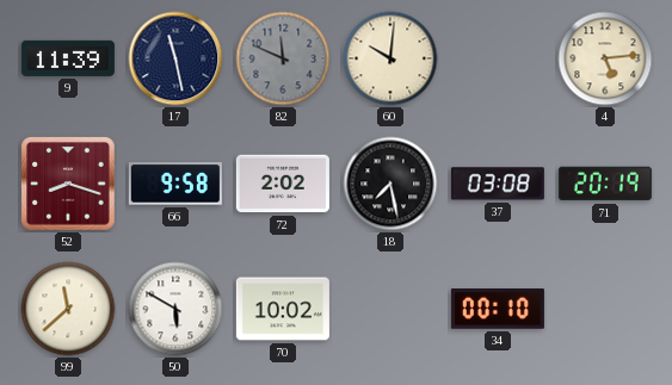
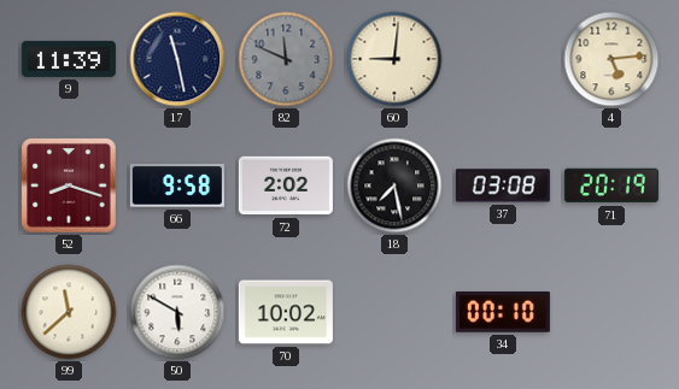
60: 10:01 -> 9:01 (394, 59)
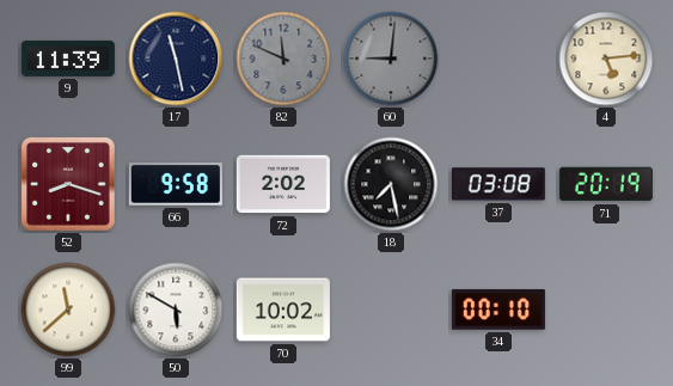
60 dial: cream -> grey (391, 59)
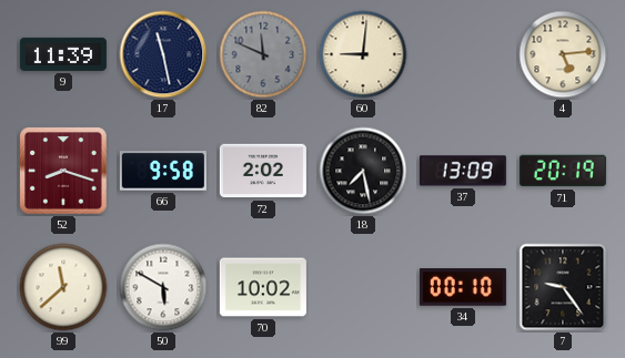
60 dial: grey -> cream (363, 54)
37: 03:08 -> 13:09 (463, 171)
7: none -> 9:24 (563, 287)
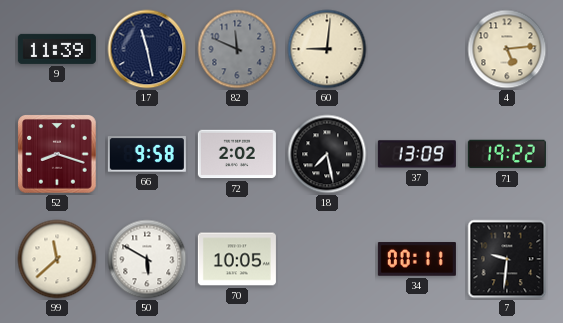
71: 20:19 -> 19:22 (507, 154)
70: 10:02 -> 10:05 (237, 259)
34: 00:10 -> 00:11 (417, 259)
7: 9:24 -> 9:31 (507, 259)
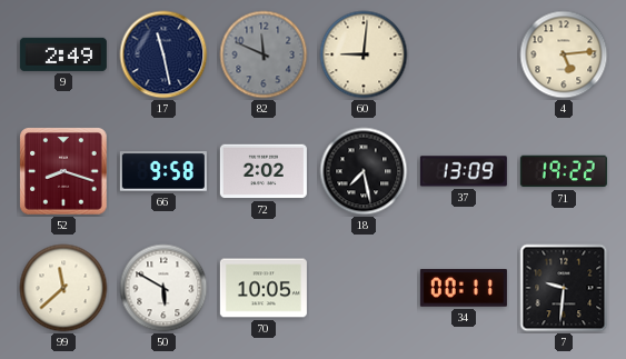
9: 11:39 -> 2:49 (63, 54)
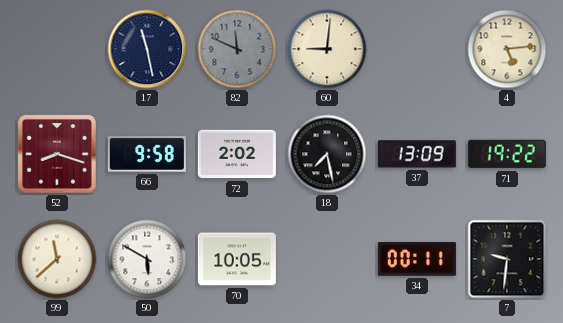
9: 2:49 -> none (63, 54)
